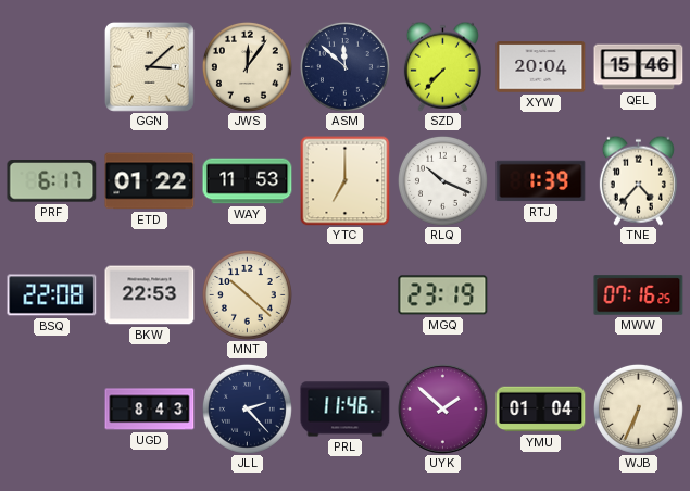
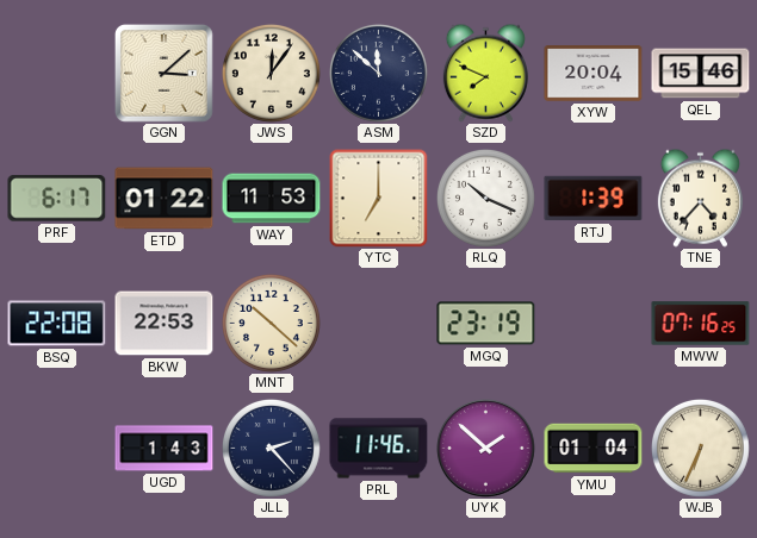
SZD: 7:37 -> 7:49 (485, 73)
UGD: 8:43 -> 1:43 (165, 449)
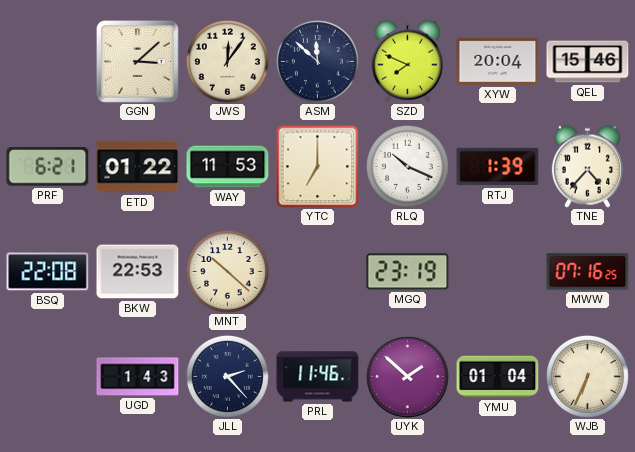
PRF: 6:17 -> 6:21 (48, 167)
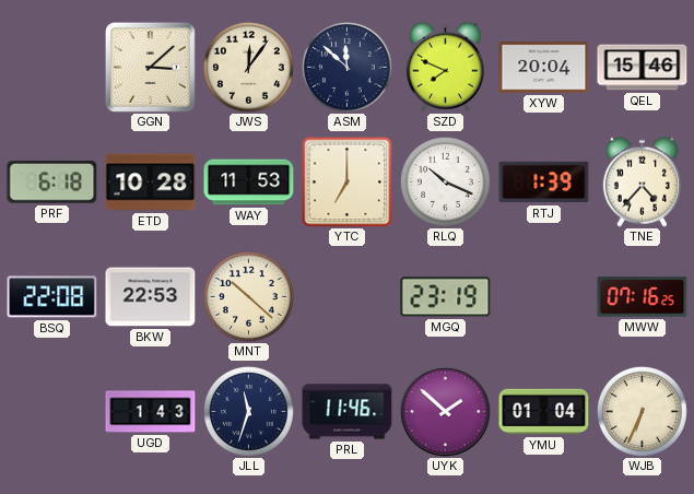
PRF: 6:21 -> 6:18 (52, 183)
ETD: 01:22 -> 10:28 (151, 183)
JLL: 2:23 -> 11:33 (248, 411)
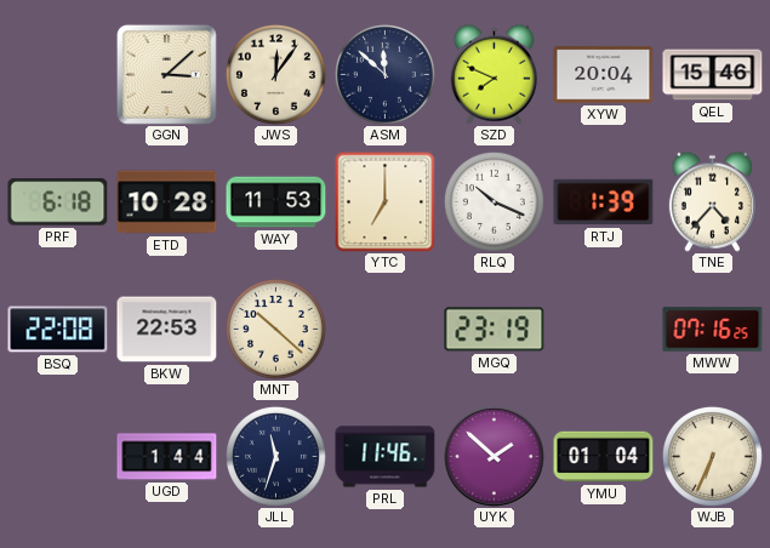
UGD: 1:43 -> 1:44 (167, 457)
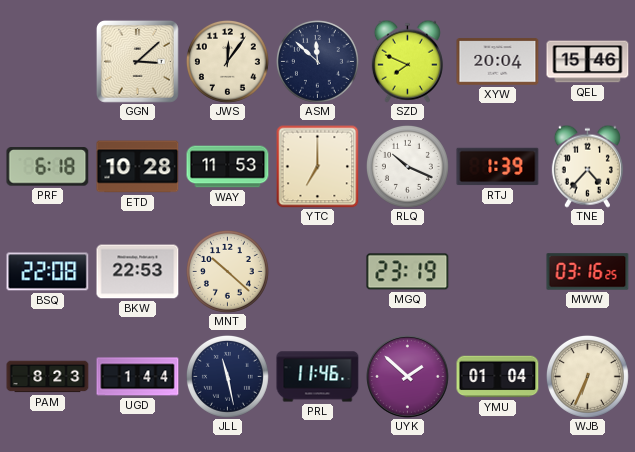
MWW: 07:16 -> 03:16 (588, 272)
PAM: none -> 8:23 (48, 377)
JLL: 11:33 -> 11:28 (227, 376)
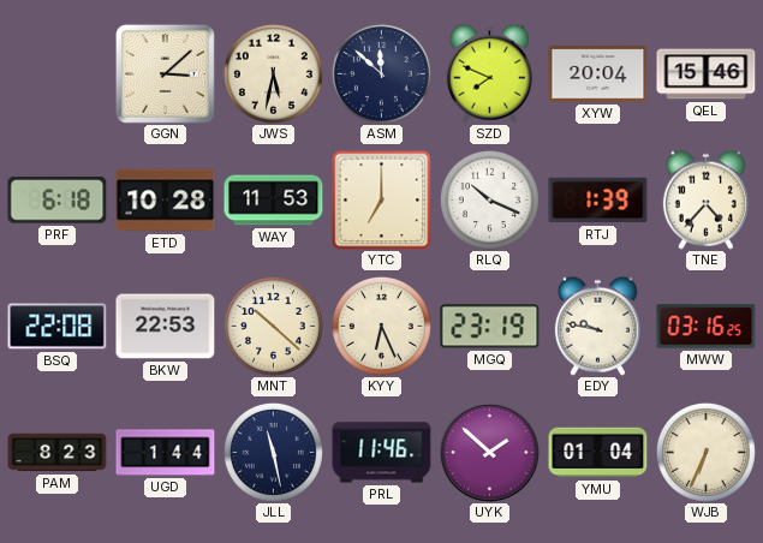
JWS: 12:06 -> 5:32 (273, 73)
KYY: none -> 6:26 (381, 326)
EDY: none -> 9:47 (597, 326)
